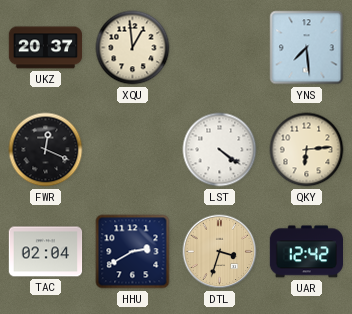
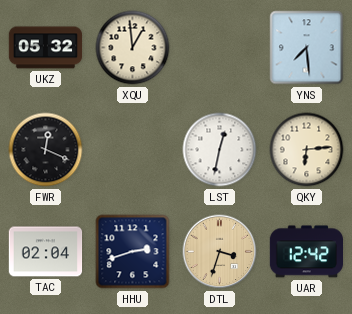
UKZ: 20:37 -> 05:32 (46, 48)
LST: 4:21 -> 12:32 (220, 150)
HHU: 2:40 -> 2:42 (133, 252)
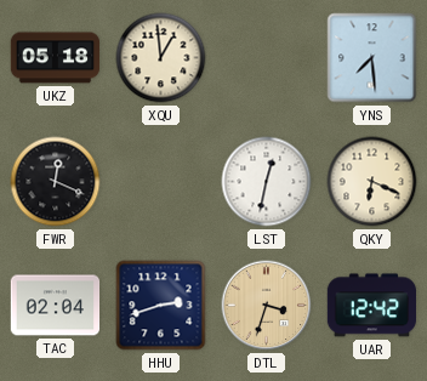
UKZ: 05:32 -> 05:18 (56, 58)
QKY: 6:14 -> 6:19 (372, 182)
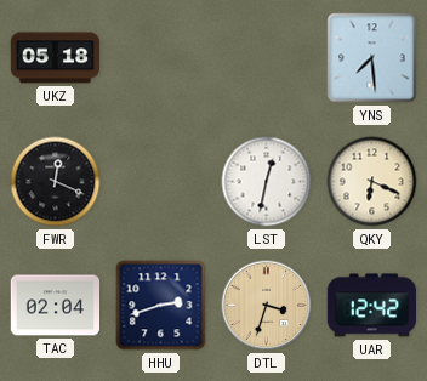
XQU: 12:59 -> none (161, 58)
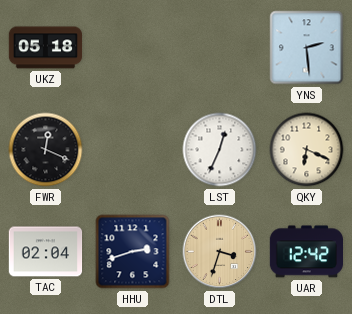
YNS: 7:29 -> 2:29 (307, 48)
LST: 12:32 -> 12:34 (220, 150)
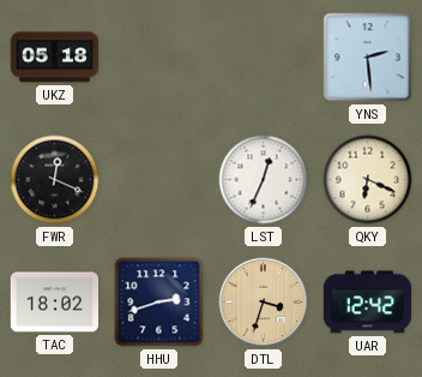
TAC: 02:04 -> 18:02 (55, 303)
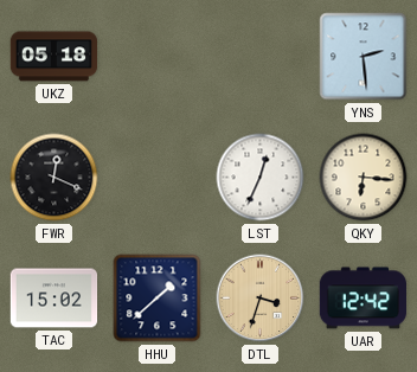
QKY: 6:19 -> 6:16 (364, 178)
TAC: 18:02 -> 15:02 (54, 299)
HHU: 2:42 -> 1:38 (158, 299)
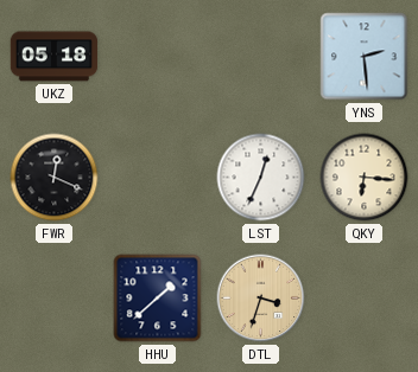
TAC: 15:02 -> none (54, 299)
UAR: 12:42 -> none (363, 299)
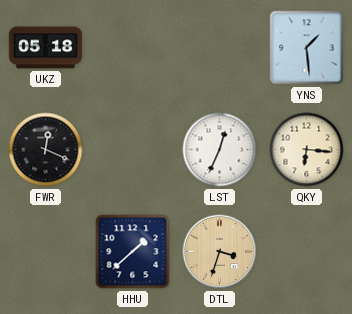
YNS: 2:29 -> 1:29 (307, 48)
